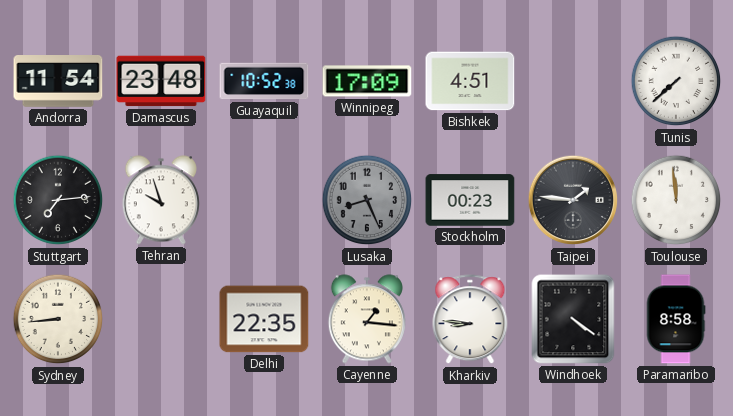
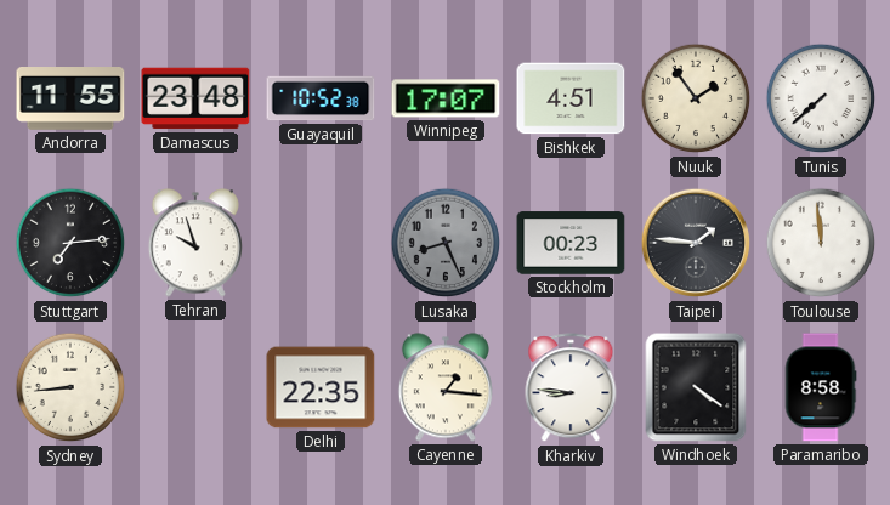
Andorra: 11:54 -> 11:55 (70, 100)
Winnipeg: 17:09 -> 17:07 (446, 98)
Nuuk: none -> 1:54 (696, 98)
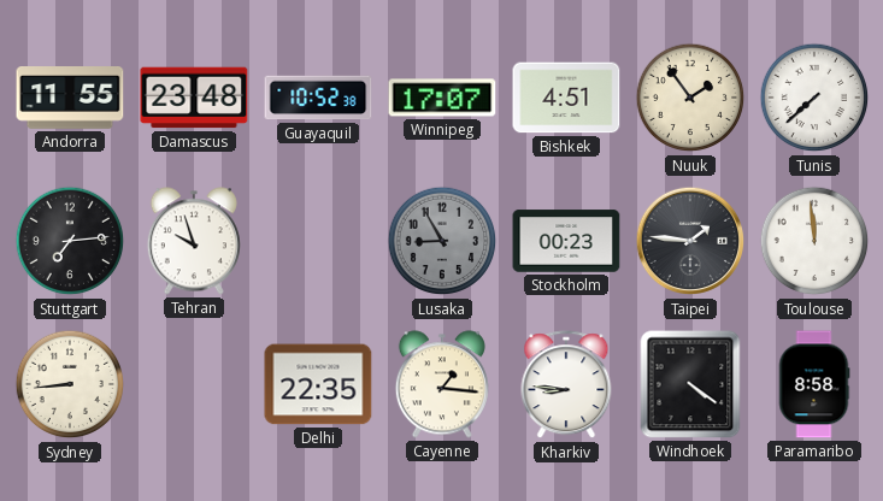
Lusaka: 8:26 -> 8:55 (442, 241)
